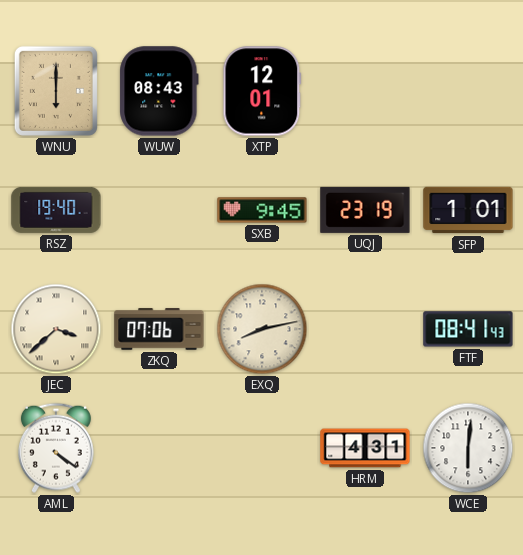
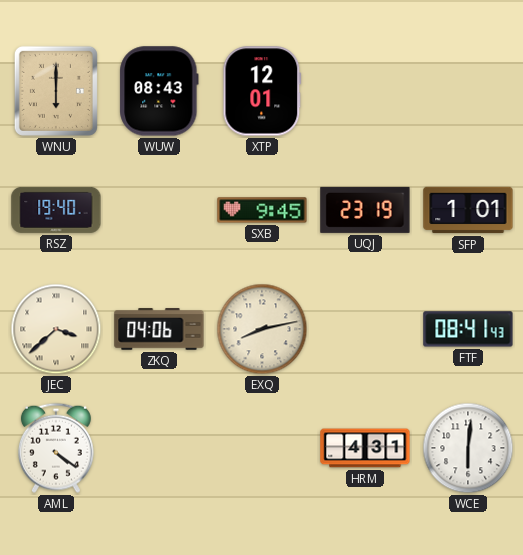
ZKQ: 07:06 -> 04:06 (159, 329)
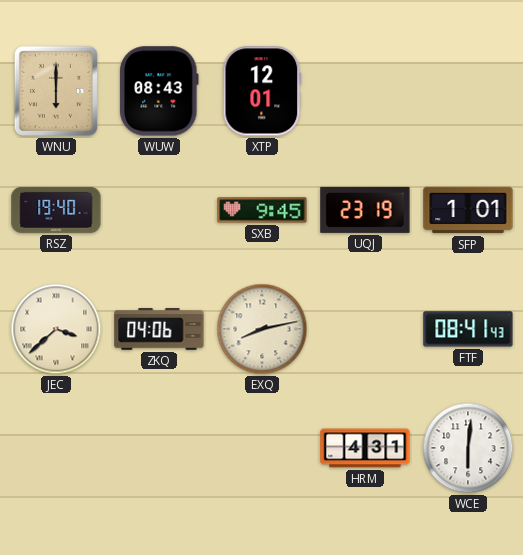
AML: 4:21 -> none (56, 448)
